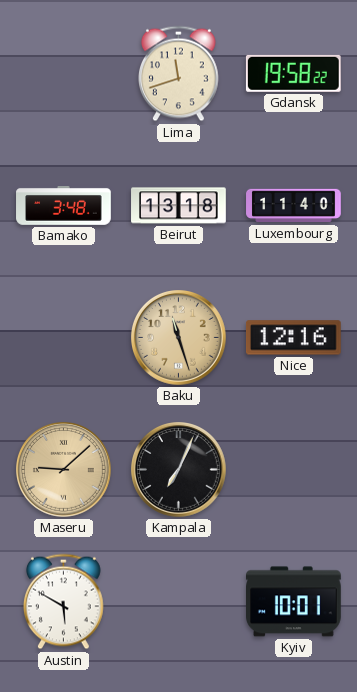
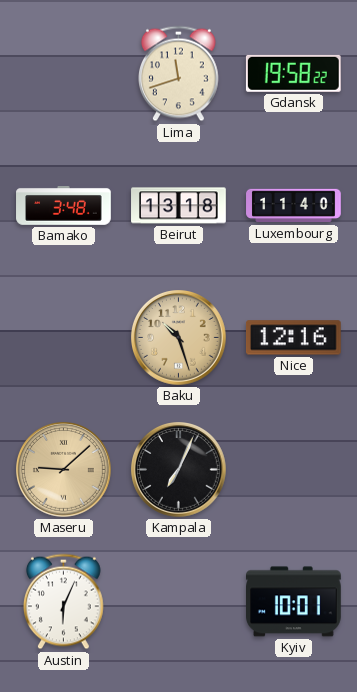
Baku: 11:27 -> 10:27 (179, 338)
Austin: 5:50 -> 6:04 (63, 602)
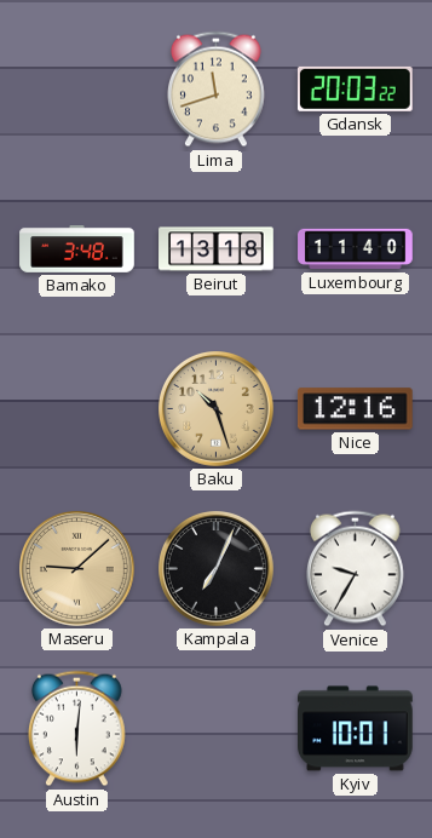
Gdansk: 19:58 -> 20:03 (355, 88)
Venice: none -> 9:35 (355, 569)
Austin: 6:04 -> 6:01 (76, 729)
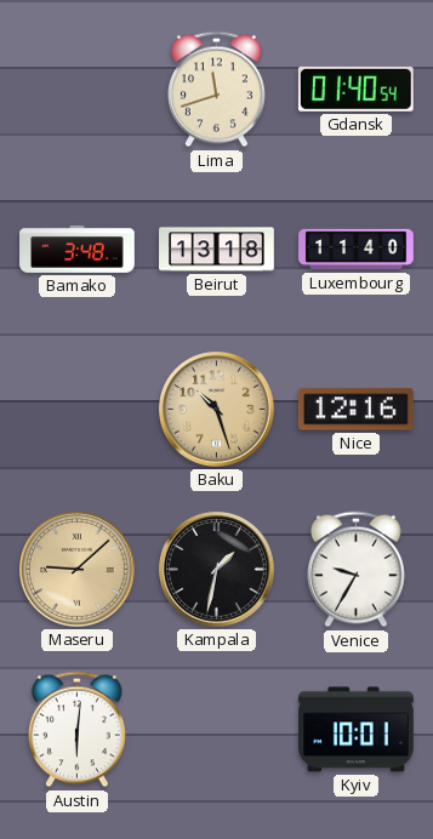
Gdansk: 20:03 -> 01:40 (355, 89)
Kampala: 7:04 -> 1:32 (217, 570)
